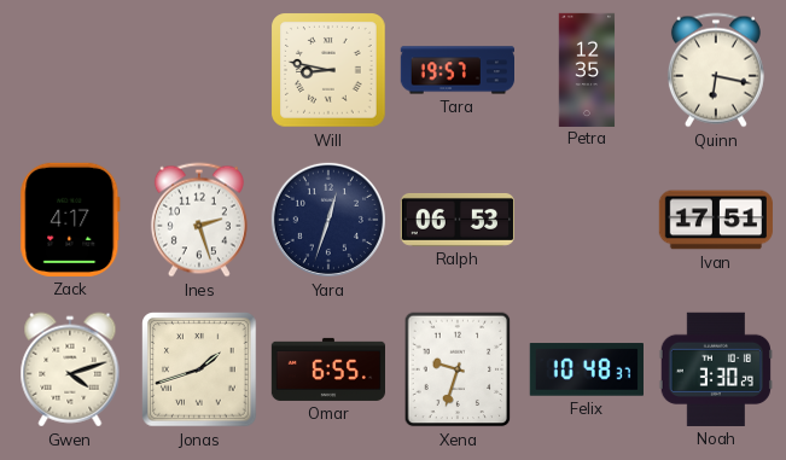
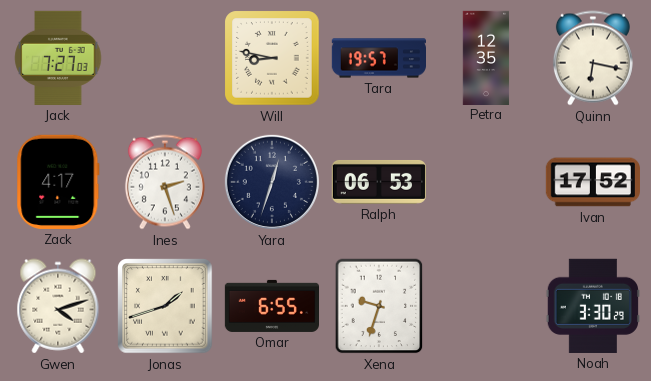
Jack: none -> 7:27 (58, 58)
Ivan: 17:51 -> 17:52 (593, 182)
Felix: 10:48 -> none (587, 369)
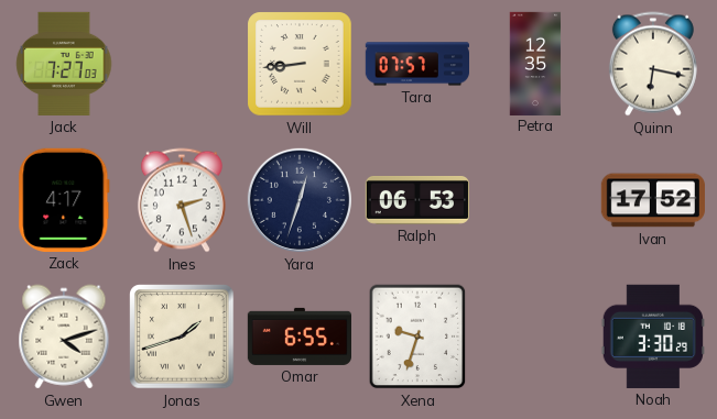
Will: 8:47 -> 8:44 (300, 64)
Tara: 19:57 -> 07:57 (416, 64)
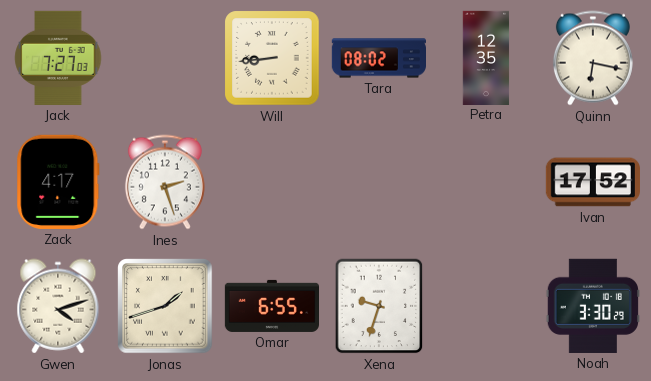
Tara: 07:57 -> 08:02 (378, 58)
Yara: 12:33 -> none (300, 200)
Ralph: 06:53 -> none (417, 200)
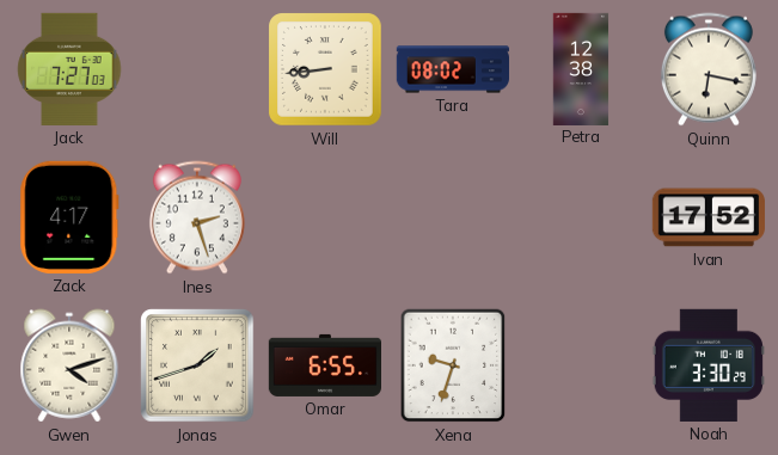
Petra: 12:35 -> 12:38 (581, 68)
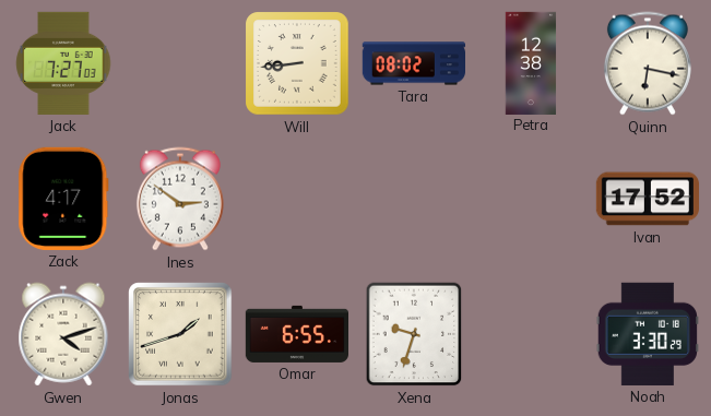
Ines: 2:27 -> 2:51 (180, 199)
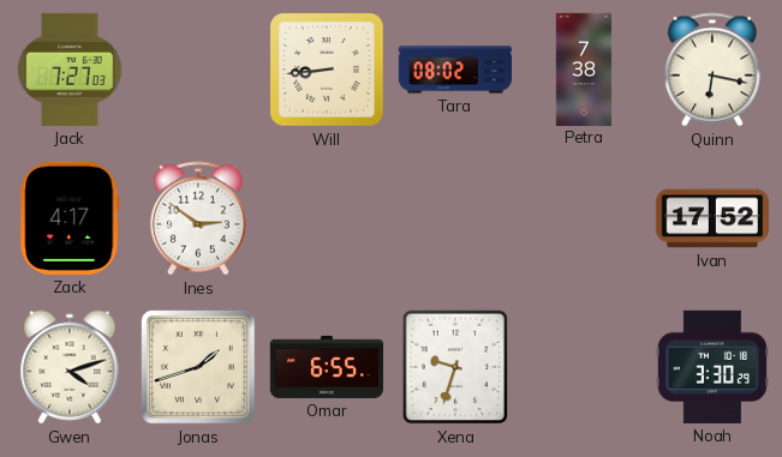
Petra: 12:38 -> 7:38 (584, 68)
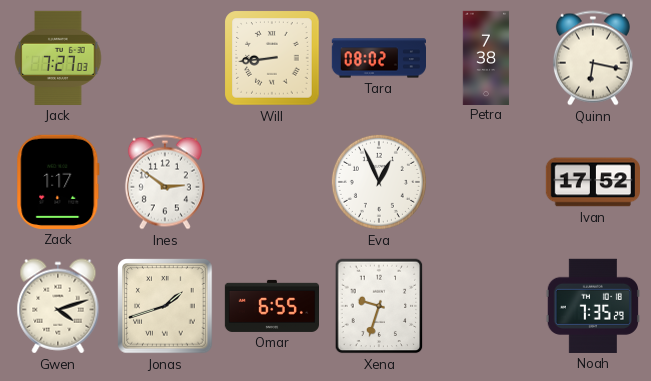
Zack: 4:17 -> 1:17 (58, 182)
Eva: none -> 12:56 (379, 182)
Noah: 3:30 -> 7:35 (593, 306)
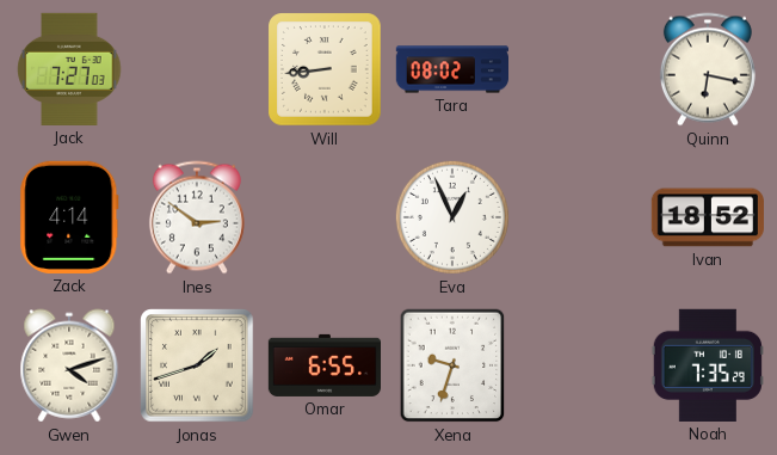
Petra: 7:38 -> none (486, 57)
Zack: 1:17 -> 4:14 (69, 217)
Ivan: 17:52 -> 18:52 (708, 217)
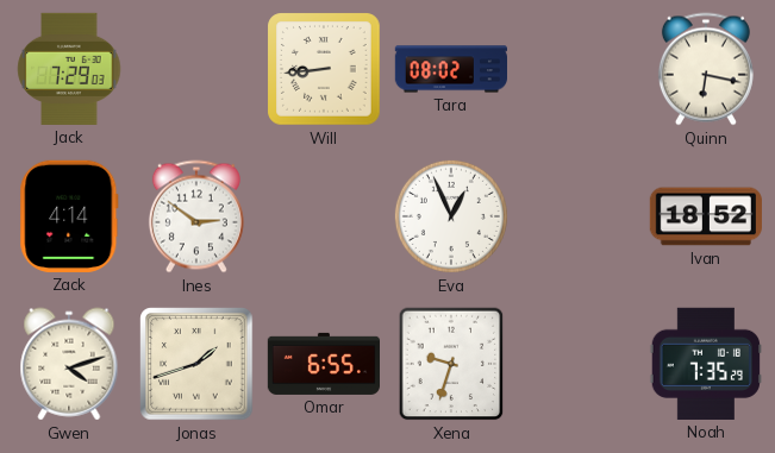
Jack: 7:27 -> 7:29 (69, 69)
